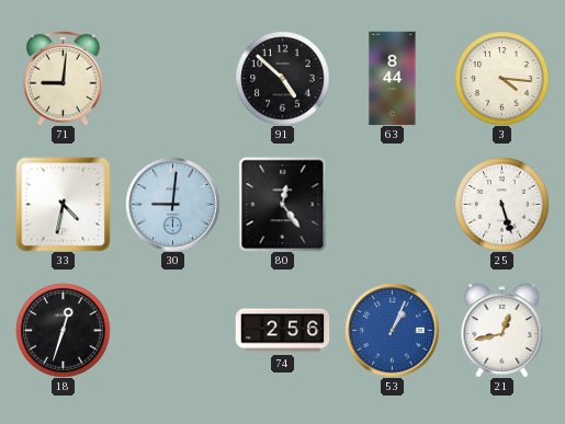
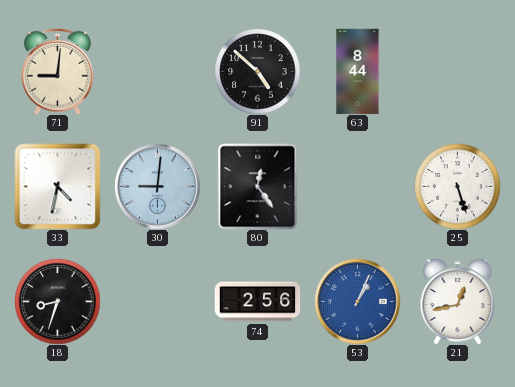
3: 4:16 -> none (501, 78)
18: 12:33 -> 8:33 (57, 301)
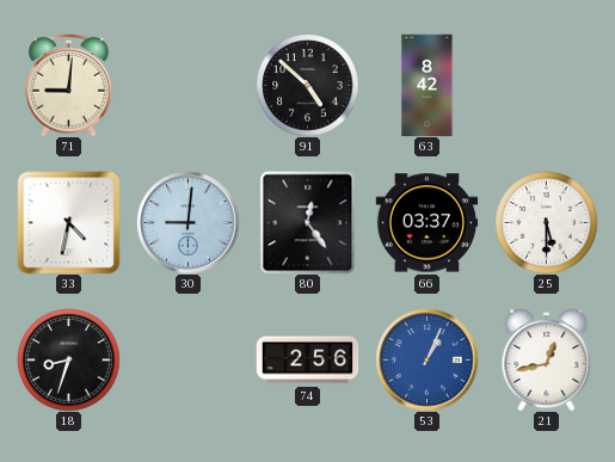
63: 8:44 -> 8:42 (428, 85)
66: none -> 03:37 (426, 223)
25: 5:27 -> 5:30 (546, 222)
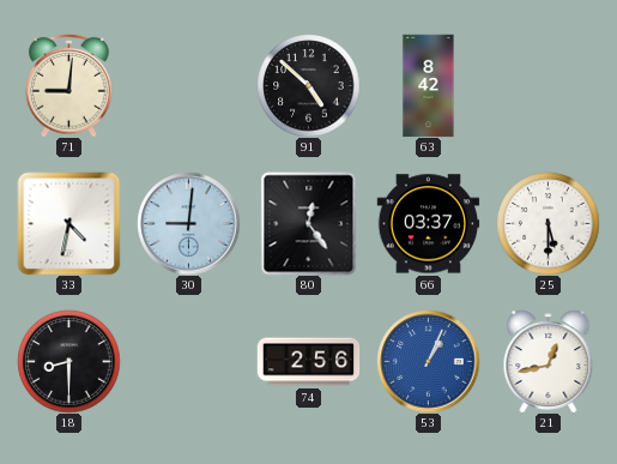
18: 8:33 -> 8:30 (68, 361)
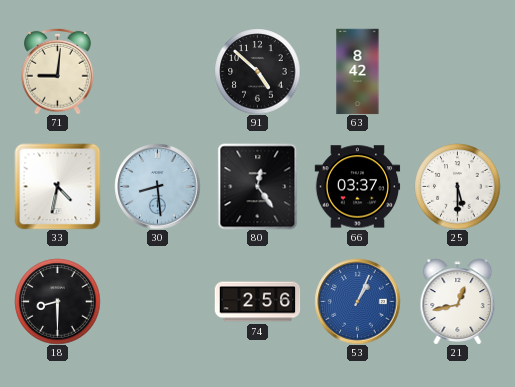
30: 9:01 -> 8:29 (157, 186)
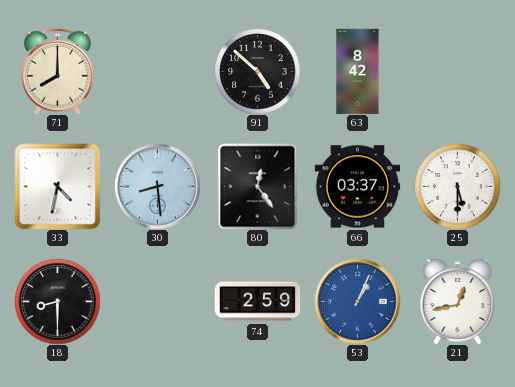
71: 9:01 -> 8:00 (58, 71)
74: 2:56 -> 2:59 (257, 302)
